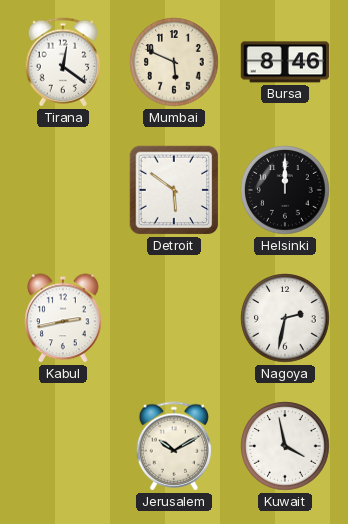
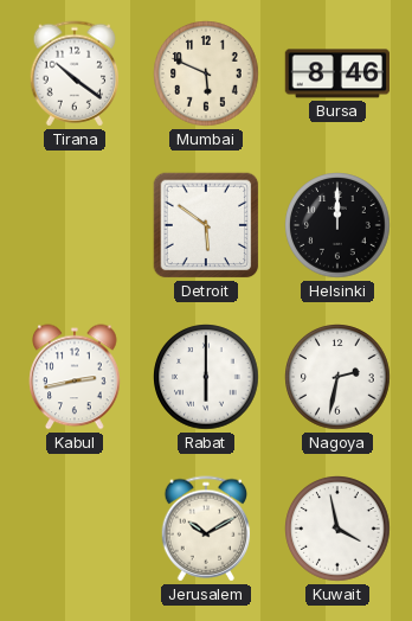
Tirana: 12:21 -> 10:21 (75, 73)
Rabat: none -> 6:00 (206, 377)
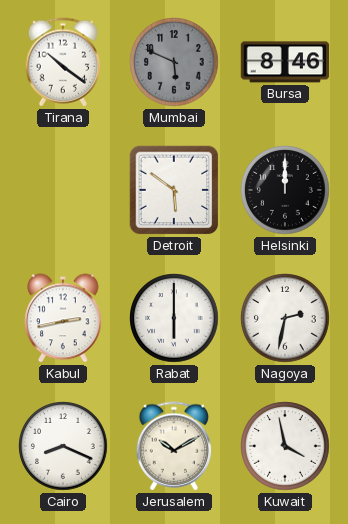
Mumbai dial: cream -> grey (174, 62)
Cairo: none -> 8:19 (63, 446)
